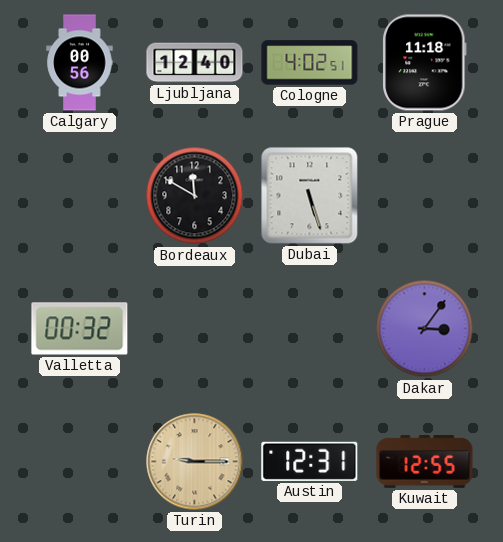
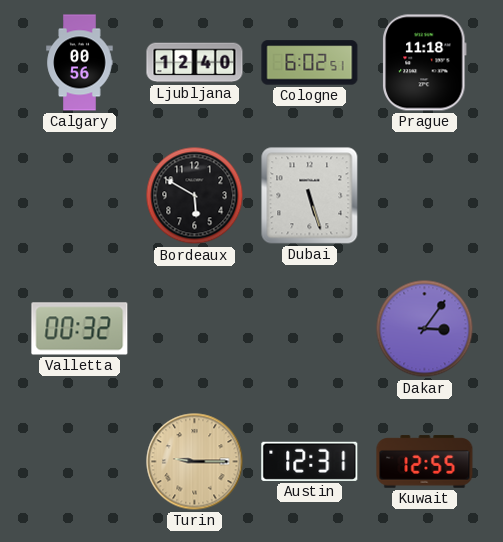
Cologne: 4:02 -> 6:02 (310, 63)
Bordeaux: 11:50 -> 5:50 (195, 196)
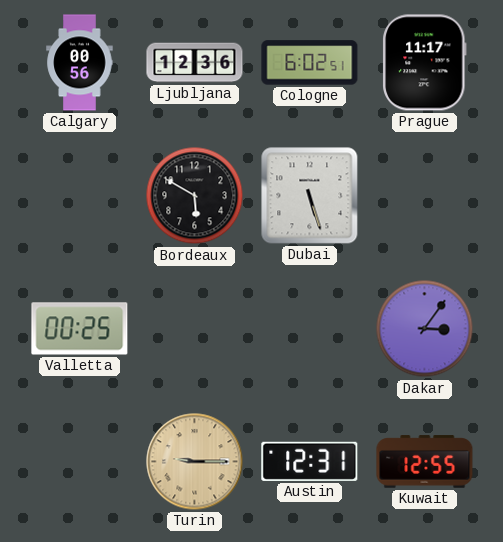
Ljubljana: 12:40 -> 12:36 (195, 63)
Prague: 11:18 -> 11:17 (425, 63)
Valletta: 00:32 -> 00:25 (80, 329)
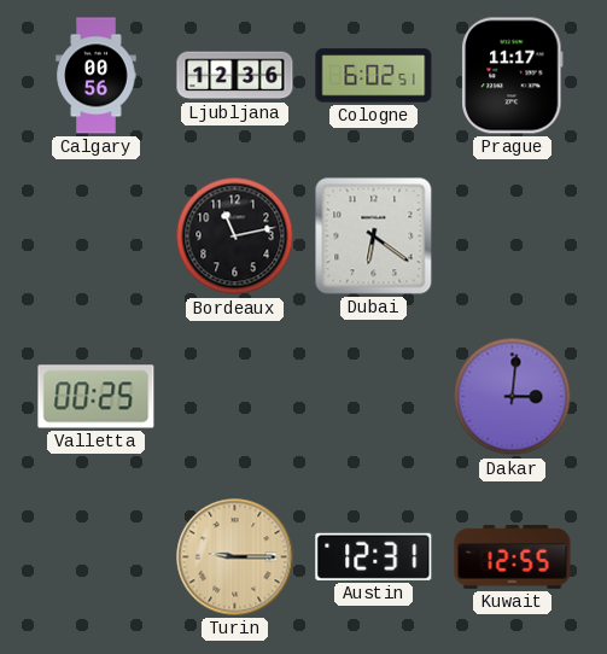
Bordeaux: 5:50 -> 11:13 (235, 237)
Dubai: 5:27 -> 6:21 (374, 237)
Dakar: 3:06 -> 3:01 (513, 397)
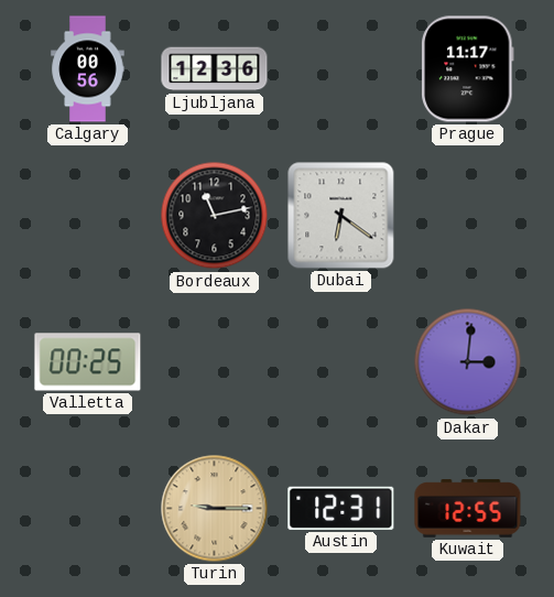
Cologne: 6:02 -> none (374, 76)
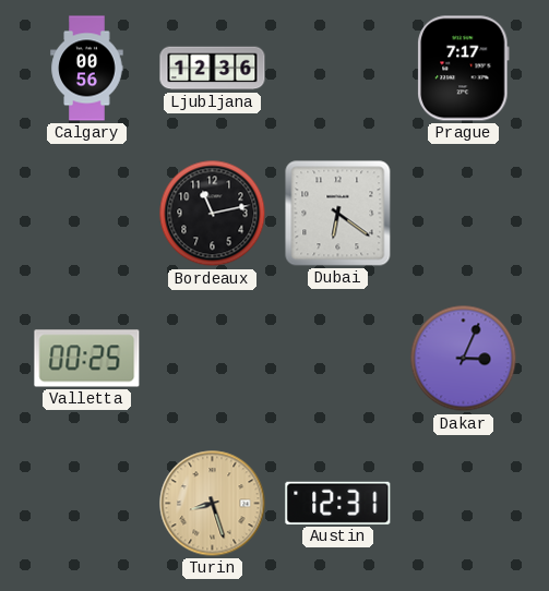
Prague: 11:17 -> 7:17 (464, 69)
Dakar: 3:01 -> 3:04 (464, 359)
Turin: 9:15 -> 8:27 (213, 504)
Kuwait: 12:55 -> none (468, 509)
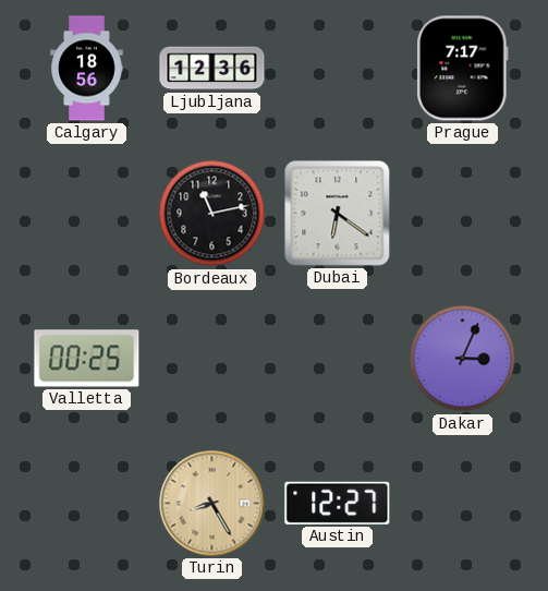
Calgary: 00:56 -> 18:56 (87, 69)
Turin: 8:27 -> 8:25 (212, 504)
Austin: 12:31 -> 12:27 (338, 503)
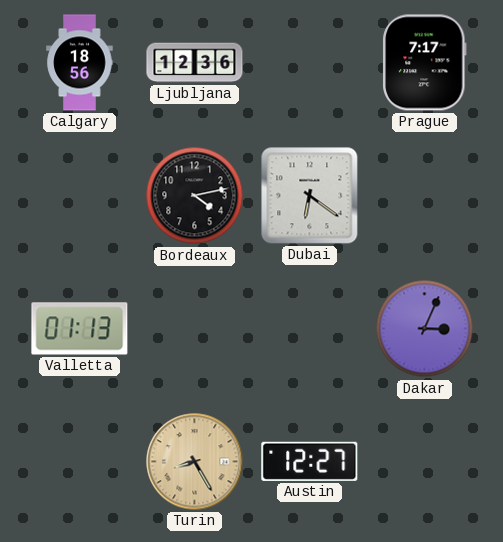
Bordeaux: 11:13 -> 4:13 (195, 196)
Valletta: 00:25 -> 01:13 (80, 329)
